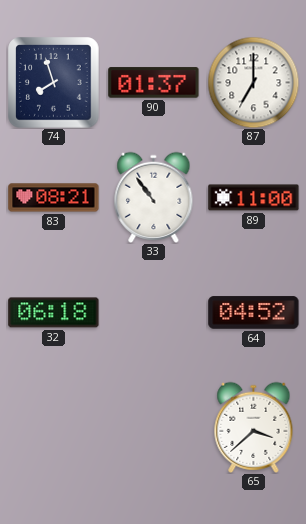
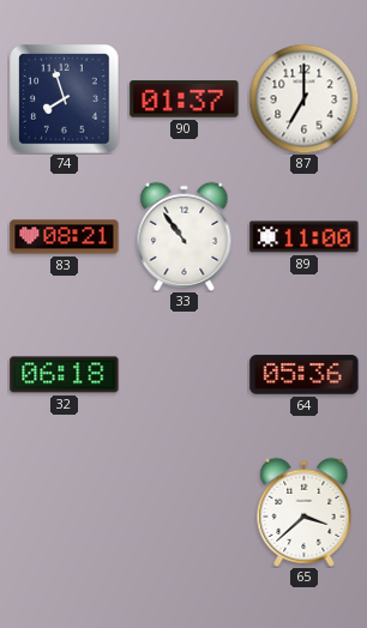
64: 04:52 -> 05:36 (305, 375)
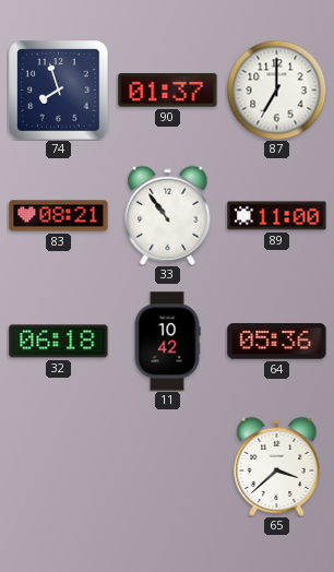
11: none -> 10:42 (167, 342)
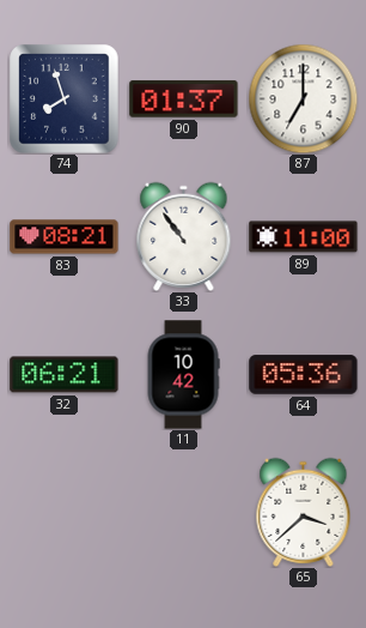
32: 06:18 -> 06:21 (65, 375)
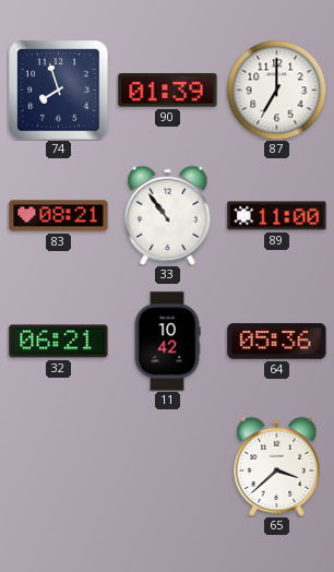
90: 01:37 -> 01:39 (168, 91)
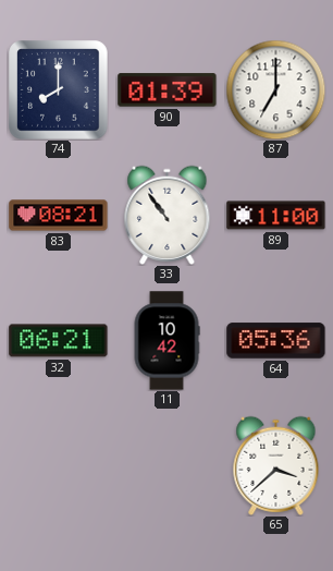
74: 7:57 -> 8:00 (59, 90)
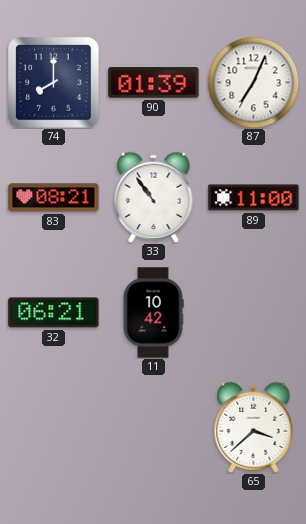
87: 7:00 -> 7:04 (253, 82)
64: 05:36 -> none (276, 341)
